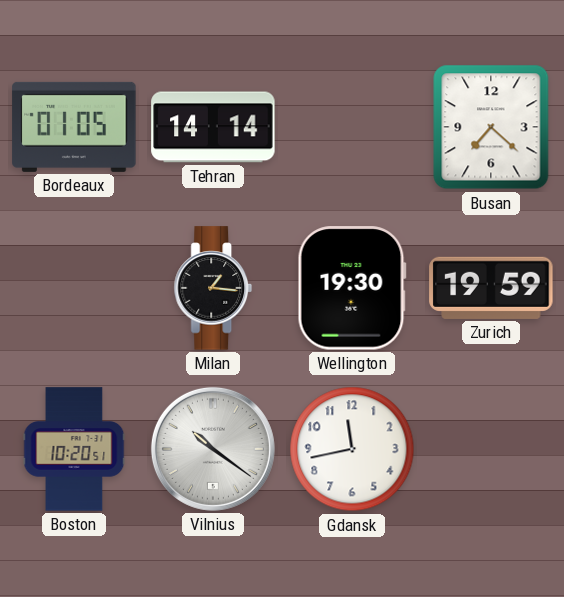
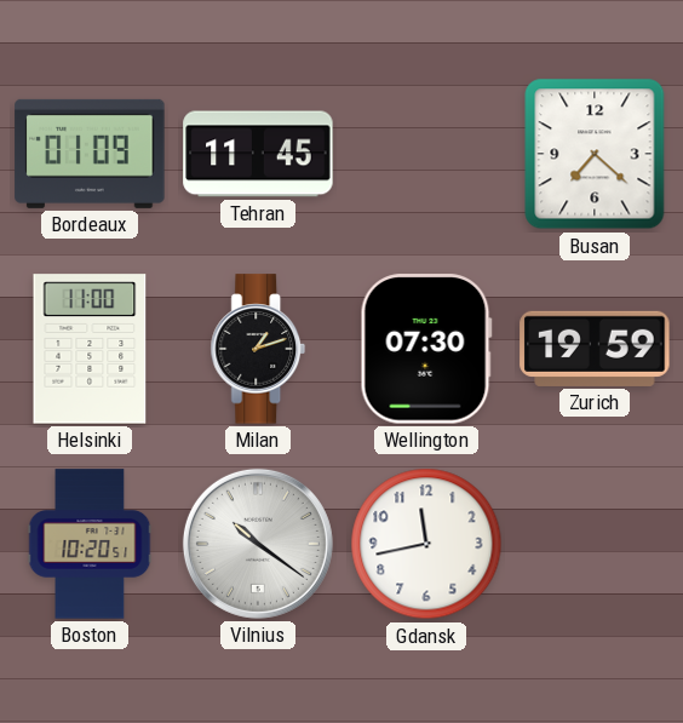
Bordeaux: 01:05 -> 01:09 (90, 154)
Tehran: 14:14 -> 11:45 (258, 154)
Helsinki: none -> 11:00 (90, 349)
Milan: 1:16 -> 1:12 (258, 349)
Wellington: 19:30 -> 07:30 (426, 349)
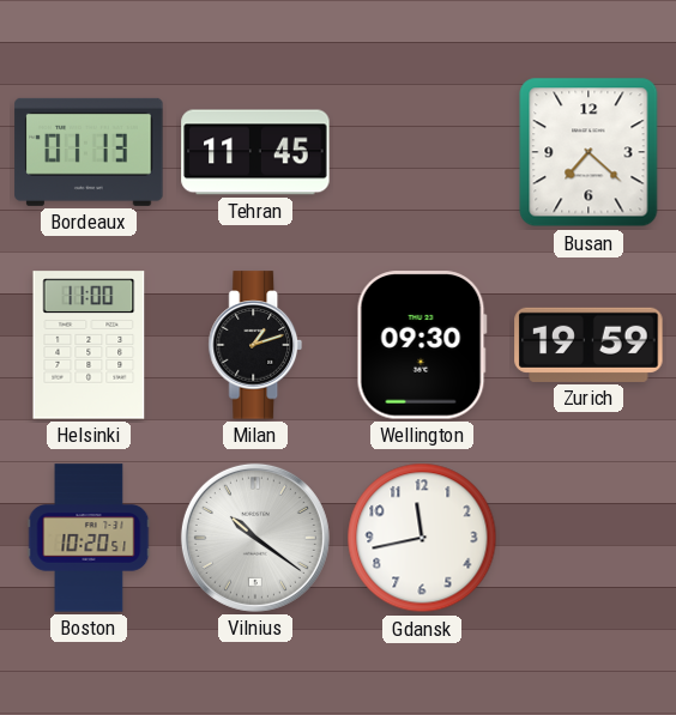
Bordeaux: 01:09 -> 01:13 (89, 152)
Wellington: 07:30 -> 09:30 (422, 345)
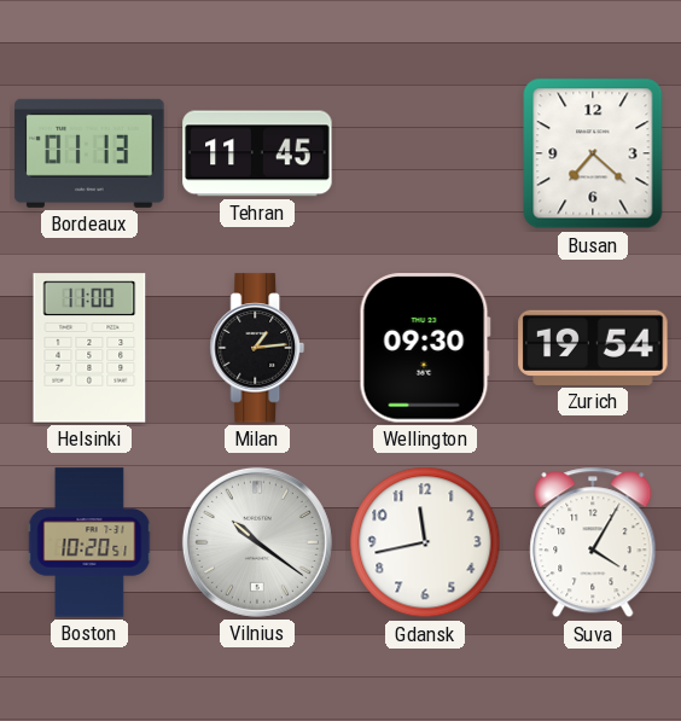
Milan: 1:12 -> 1:14 (257, 348)
Zurich: 19:59 -> 19:54 (593, 348)
Suva: none -> 4:05 (593, 542)
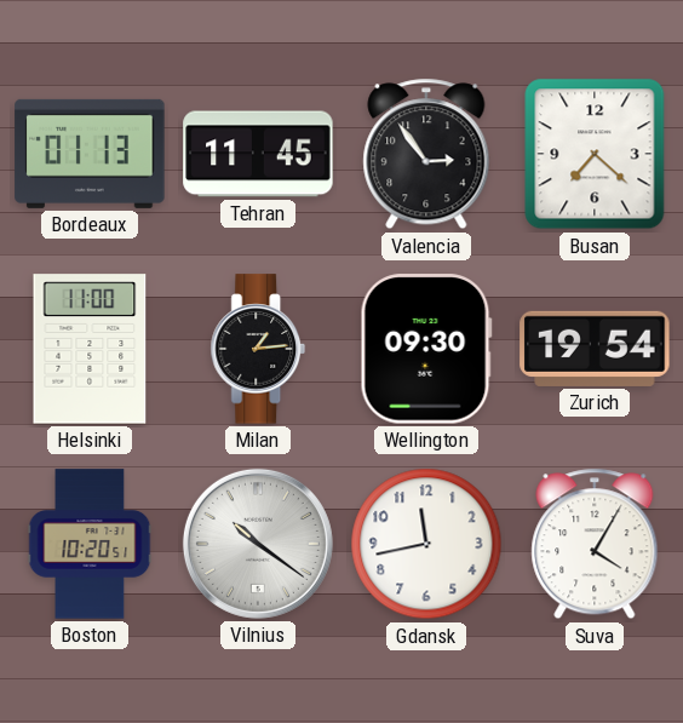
Valencia: none -> 2:54 (426, 154)
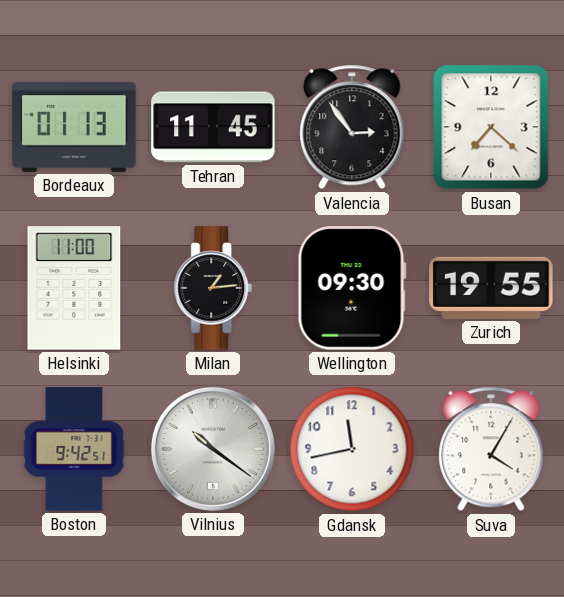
Zurich: 19:54 -> 19:55 (491, 288)
Boston: 10:20 -> 9:42 (74, 449)
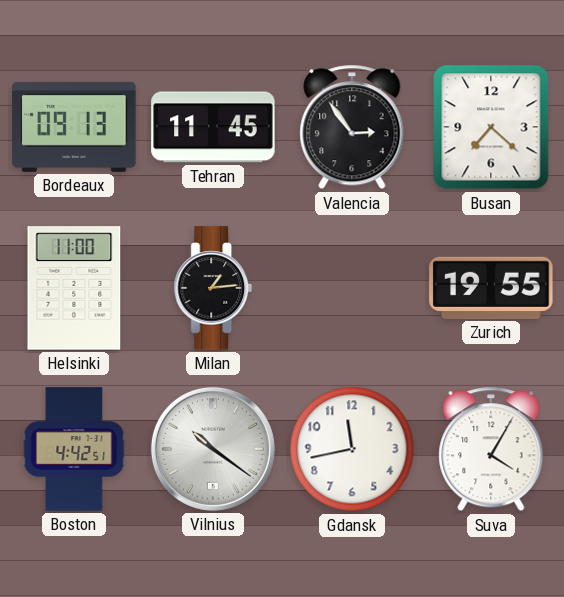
Bordeaux: 01:13 -> 09:13 (74, 127)
Wellington: 09:30 -> none (352, 288)
Boston: 9:42 -> 4:42 (74, 449)
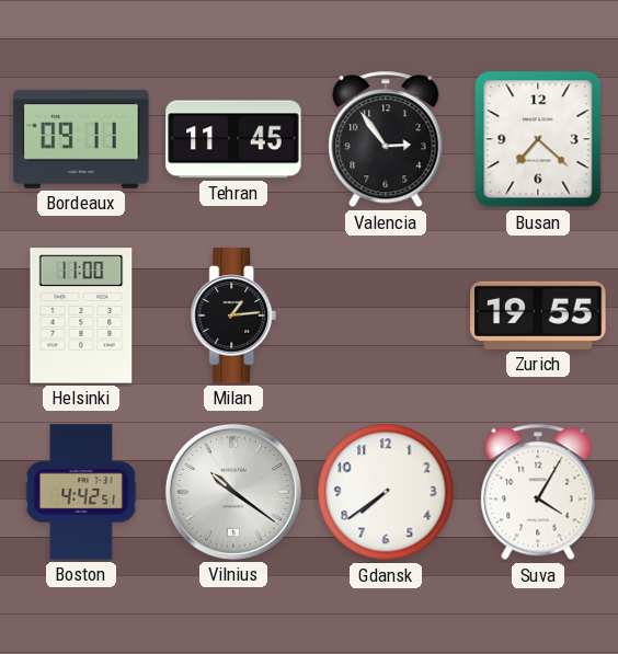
Bordeaux: 09:13 -> 09:11 (81, 139)
Gdansk: 11:43 -> 7:39 (386, 492)
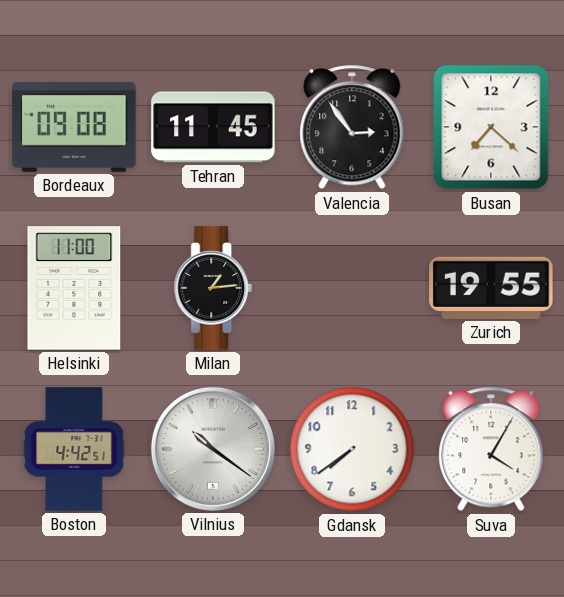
Bordeaux: 09:11 -> 09:08 (74, 127)
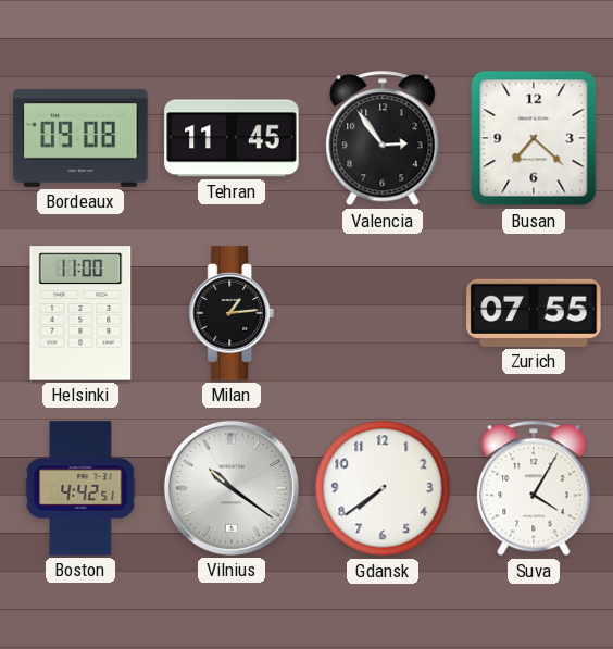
Zurich: 19:55 -> 07:55 (534, 313)
